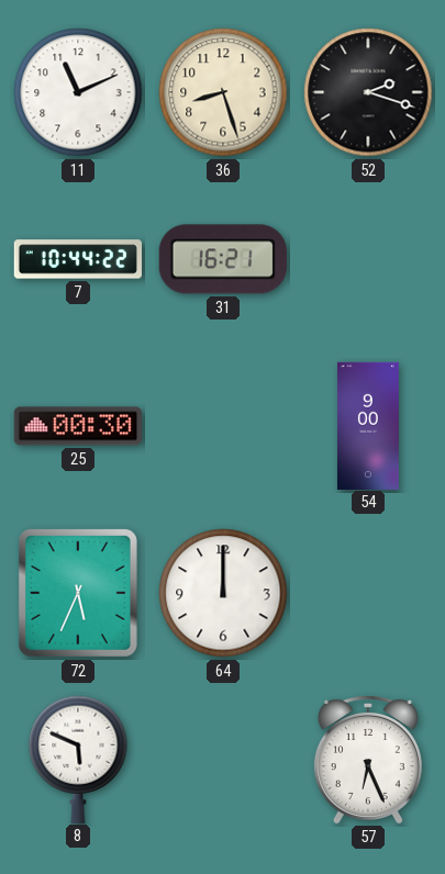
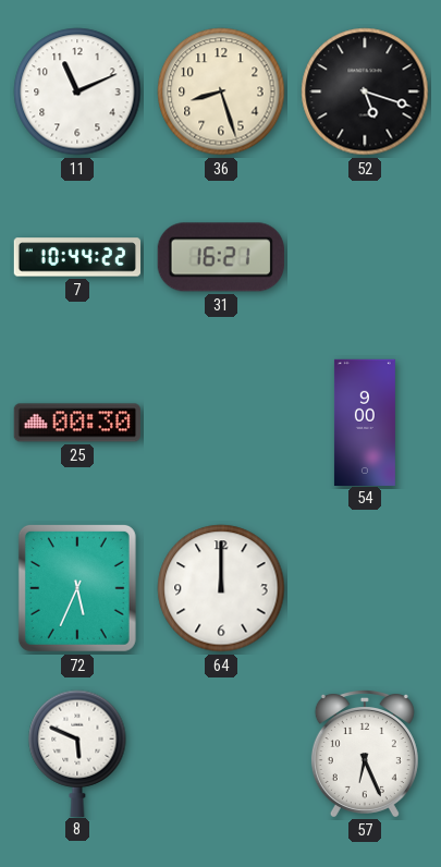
52: 2:18 -> 5:18 (365, 91)
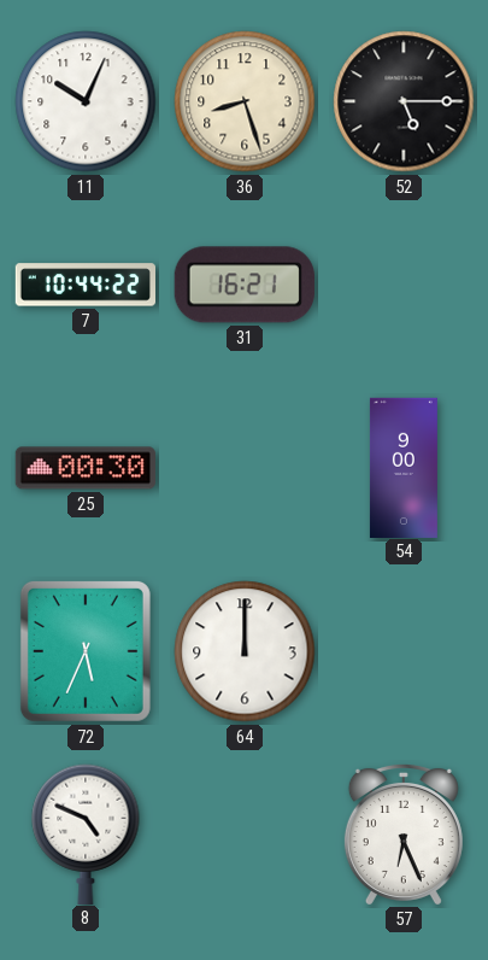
11: 11:11 -> 10:04 (86, 101)
52: 5:18 -> 5:15 (404, 101)
8: 5:49 -> 4:49 (86, 833)
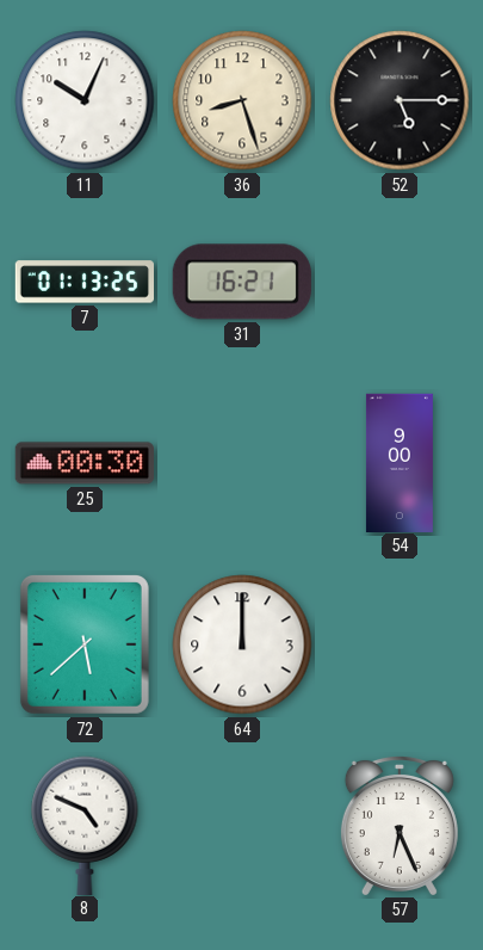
7: 10:44 -> 01:13 (83, 282)
72: 5:34 -> 5:38 (85, 644)
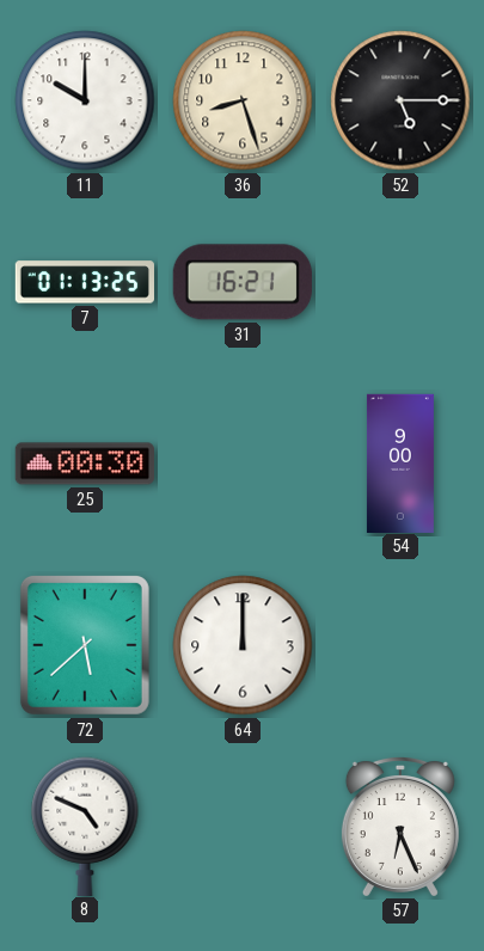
11: 10:04 -> 10:00 (85, 100)
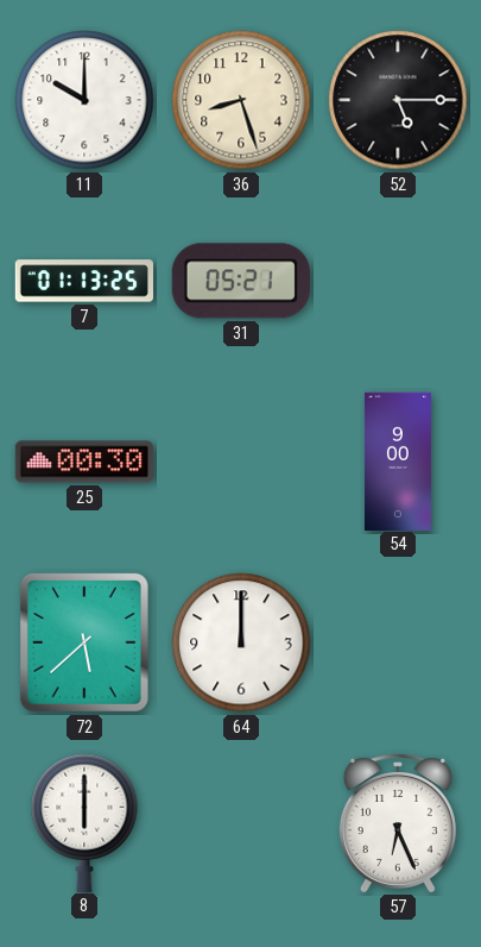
31: 16:21 -> 05:21 (241, 281)
8: 4:49 -> 6:00 (84, 822)
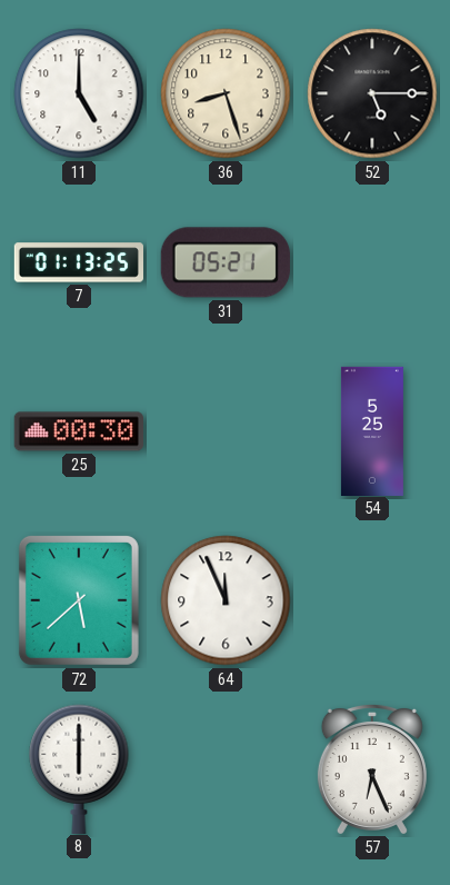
11: 10:00 -> 5:00 (79, 93)
54: 9:00 -> 5:25 (372, 430)
64: 12:00 -> 11:56 (226, 600)
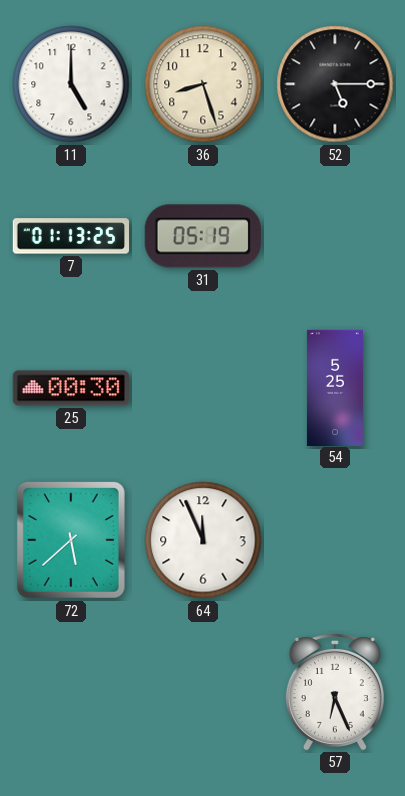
31: 05:21 -> 05:19 (203, 236)
8: 6:00 -> none (79, 768)
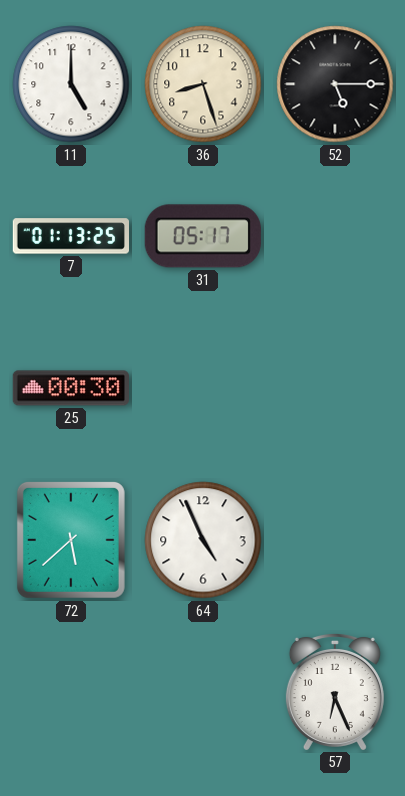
31: 05:19 -> 05:17 (203, 236)
54: 5:25 -> none (335, 387)
64: 11:56 -> 4:56 (203, 540)
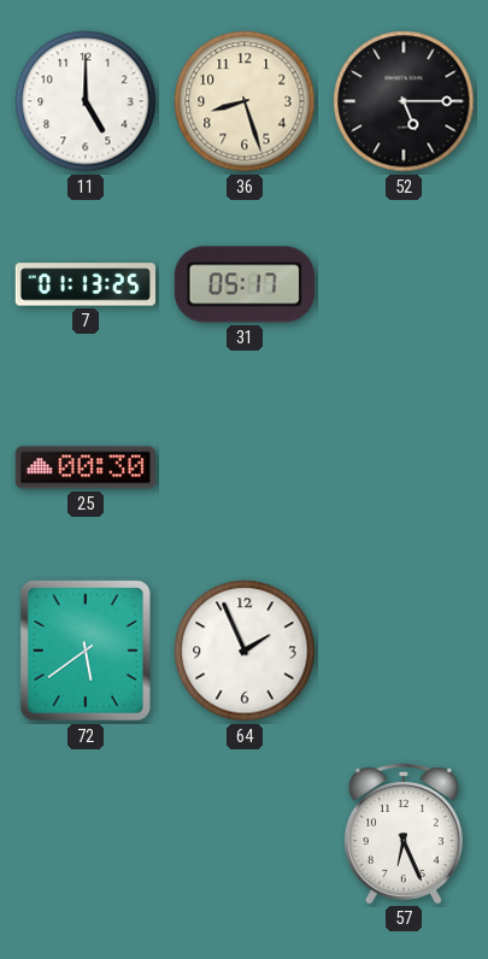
72: 5:38 -> 5:39 (86, 651)
64: 4:56 -> 1:56 (245, 651)
